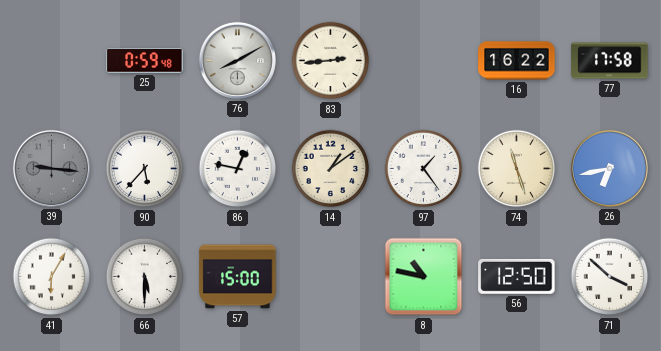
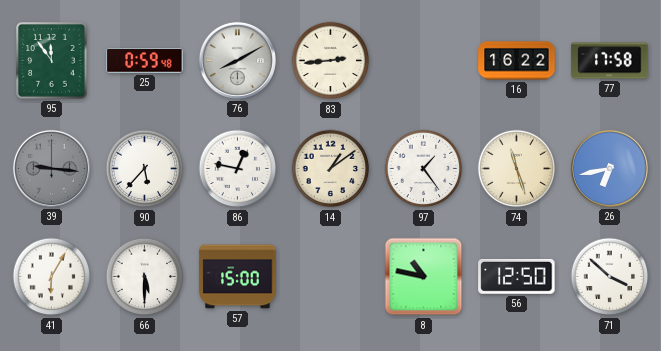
95: none -> 11:54 (52, 61)
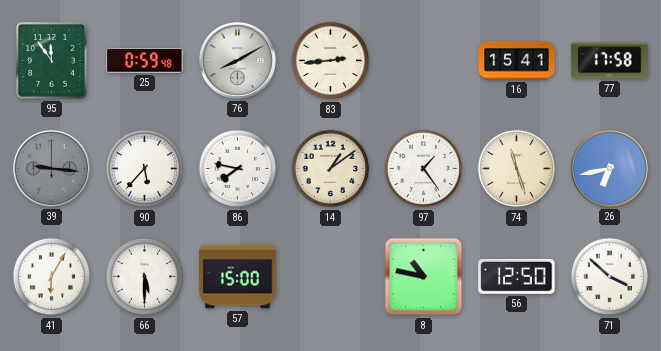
16: 16:22 -> 15:41 (517, 61)
86: 12:47 -> 7:47 (238, 169)
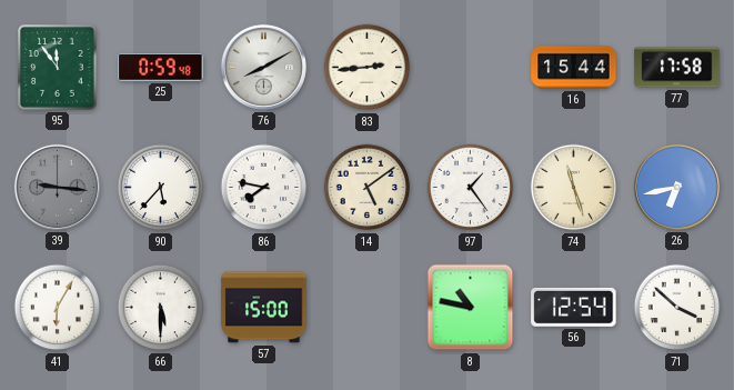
16: 15:41 -> 15:44 (574, 68)
14: 1:09 -> 5:09 (368, 188)
56: 12:50 -> 12:54 (574, 307)
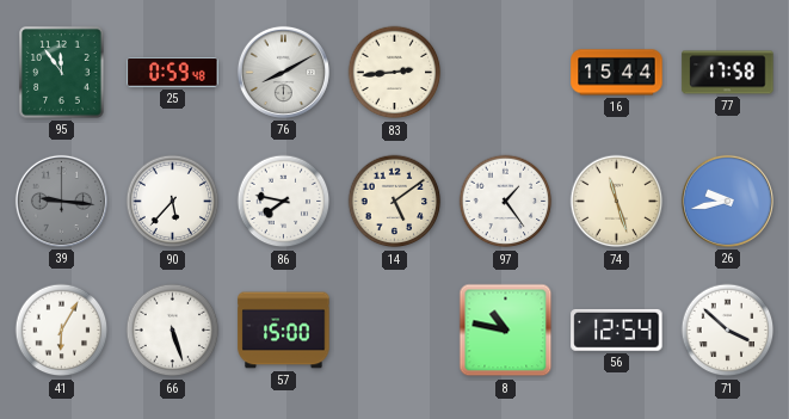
26: 6:43 -> 9:43 (727, 201)
66: 5:30 -> 5:27 (173, 331)
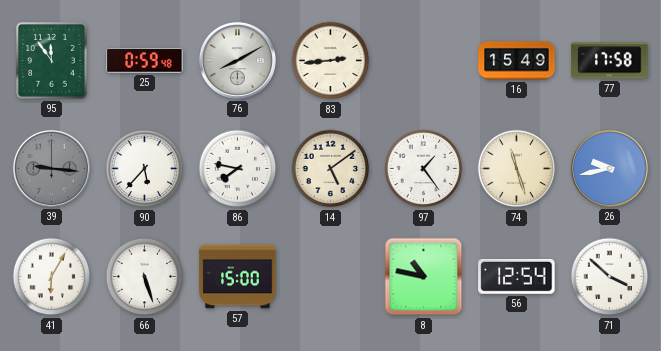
16: 15:44 -> 15:49 (517, 61)
